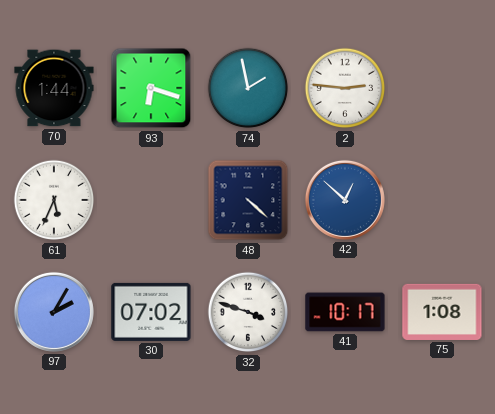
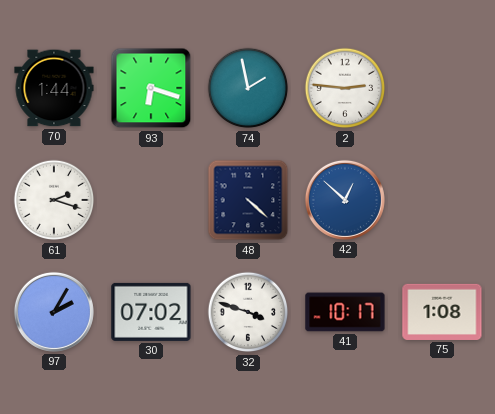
61: 5:34 -> 2:18 (54, 200)
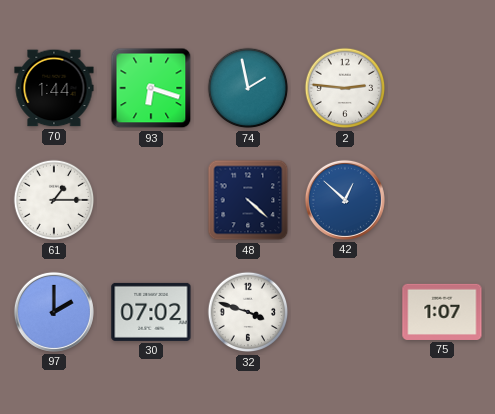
61: 2:18 -> 1:15 (54, 200)
97: 2:05 -> 2:00 (54, 312)
41: 10:17 -> none (345, 312)
75: 1:08 -> 1:07 (442, 312)
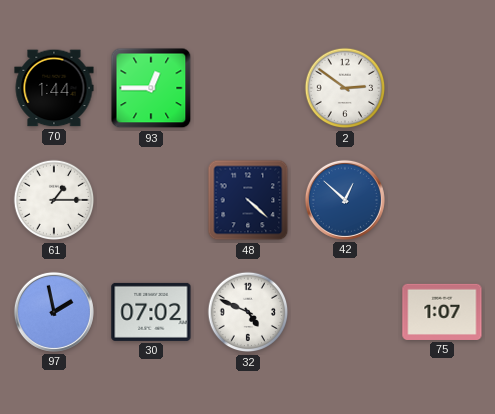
93: 6:18 -> 12:45 (151, 88)
74: 1:58 -> none (248, 88)
2: 2:46 -> 2:51 (345, 88)
97: 2:00 -> 1:58 (54, 312)
32: 3:48 -> 4:49 (248, 312)
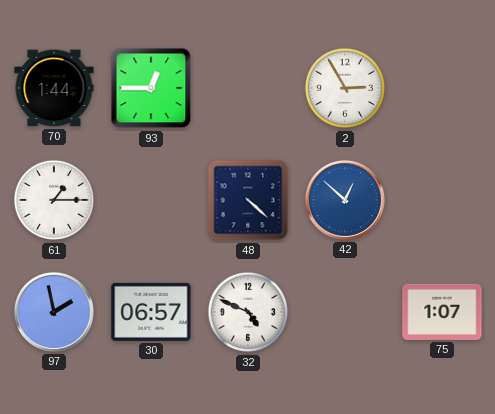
2: 2:51 -> 2:55 (345, 88)
30: 07:02 -> 06:57 (151, 312)
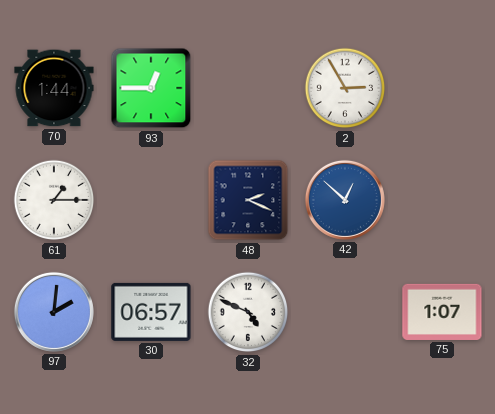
48: 4:22 -> 2:19 (248, 200)
97: 1:58 -> 2:01 (54, 312)
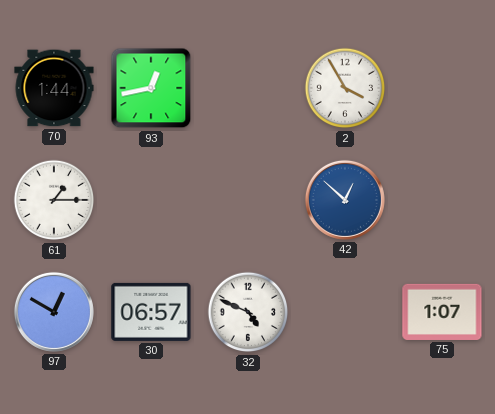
93: 12:45 -> 12:43 (151, 88)
2: 2:55 -> 3:55 (345, 88)
48: 2:19 -> none (248, 200)
97: 2:01 -> 12:50 (54, 312)
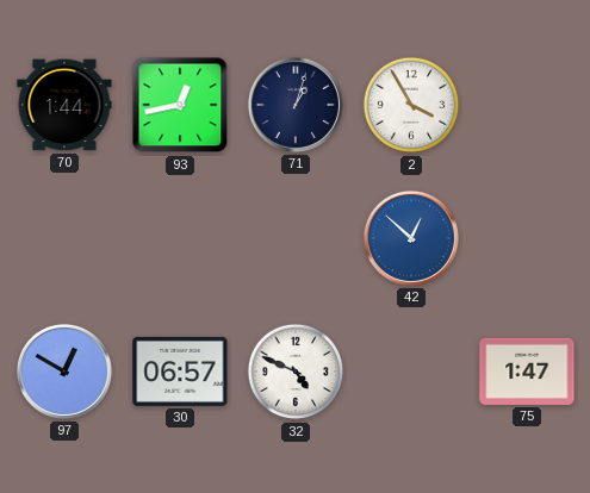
71: none -> 1:03 (296, 105)
61: 1:15 -> none (54, 200)
75: 1:07 -> 1:47 (527, 372)
